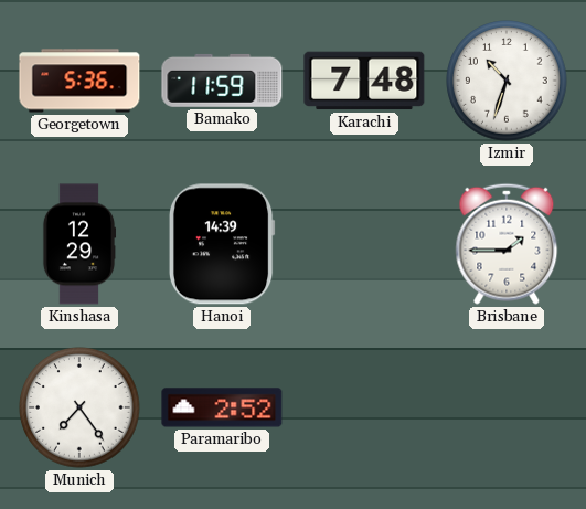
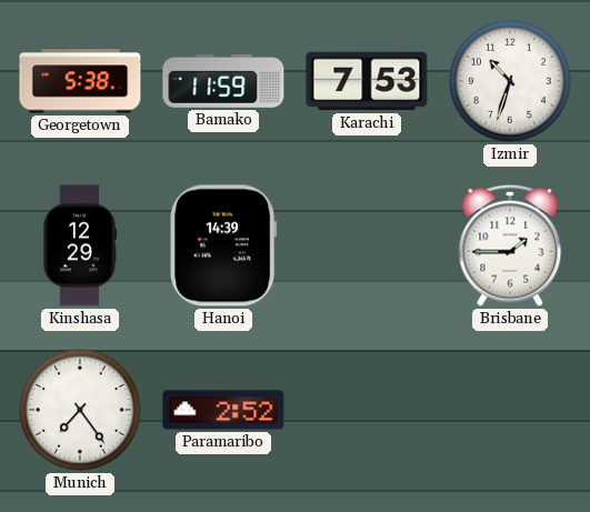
Georgetown: 5:36 -> 5:38 (80, 81)
Karachi: 7:48 -> 7:53 (367, 81)
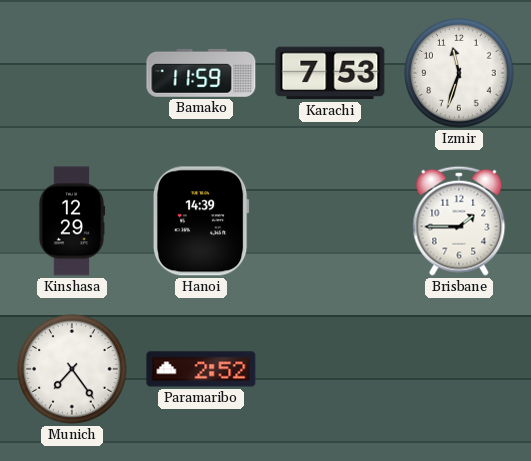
Georgetown: 5:38 -> none (80, 81)
Izmir: 10:33 -> 11:33 (459, 73)
